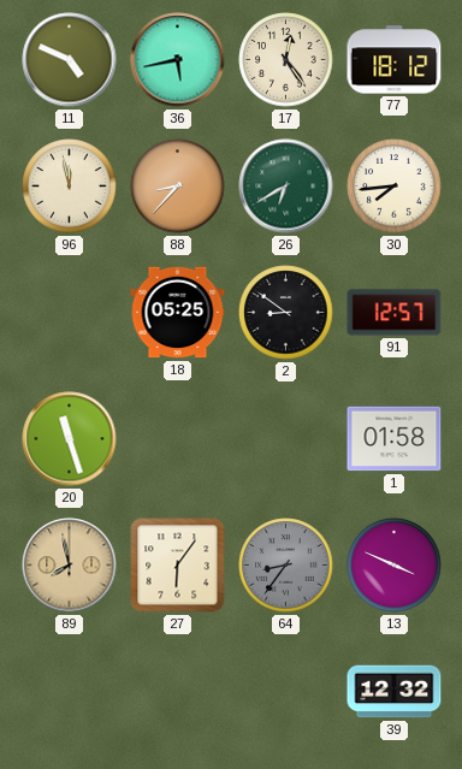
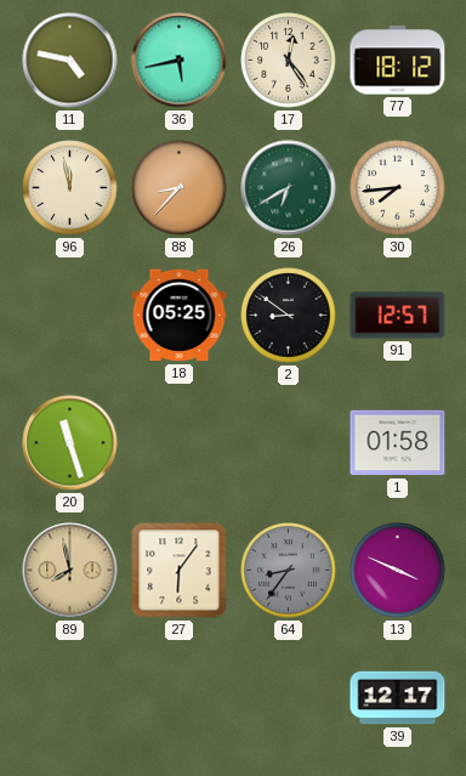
11: 4:49 -> 4:47 (70, 61)
39: 12:32 -> 12:17 (398, 698)
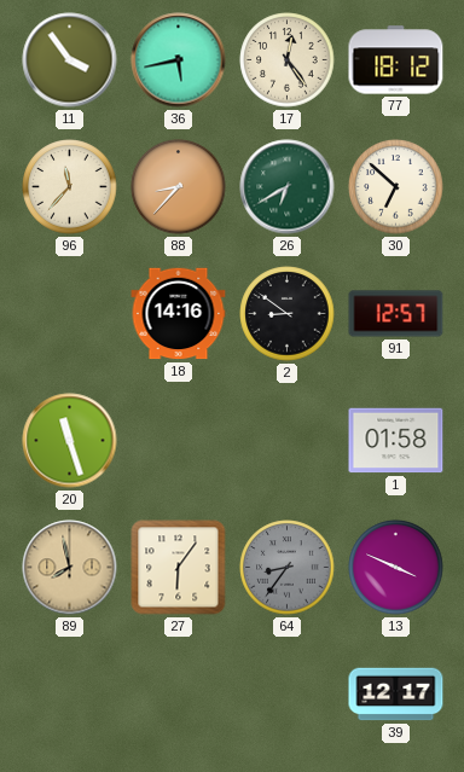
11: 4:47 -> 3:54 (70, 60)
96: 11:58 -> 11:37 (70, 187)
30: 7:44 -> 6:52 (396, 187)
18: 05:25 -> 14:16 (179, 314)
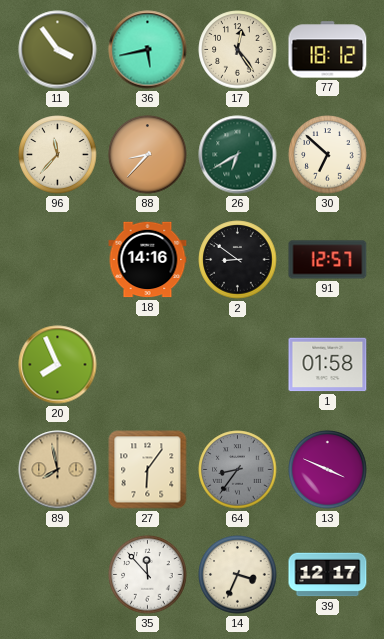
20: 11:27 -> 7:56 (58, 365)
35: none -> 11:53 (148, 575)
14: none -> 3:34 (238, 575)
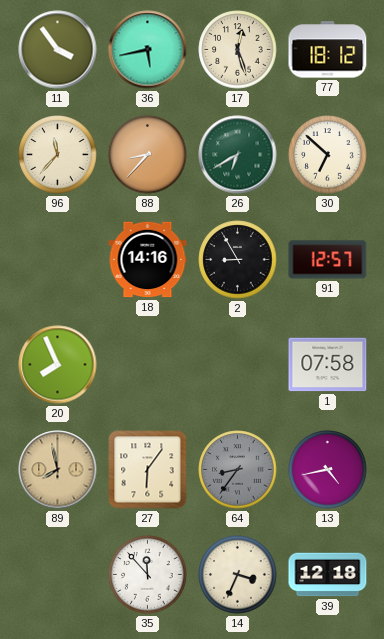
17: 12:24 -> 12:27 (238, 50)
2: 8:51 -> 8:55 (238, 260)
1: 01:58 -> 07:58 (328, 365)
13: 3:49 -> 4:43 (328, 470)
39: 12:17 -> 12:18 (328, 575)
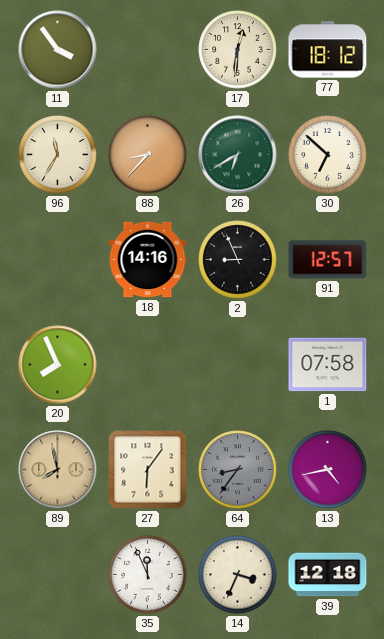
36: 5:43 -> none (148, 50)
17: 12:27 -> 12:31 (238, 50)
96: 11:37 -> 11:35 (58, 155)
2: 8:55 -> 8:56 (238, 260)
35: 11:53 -> 11:56 (148, 575)
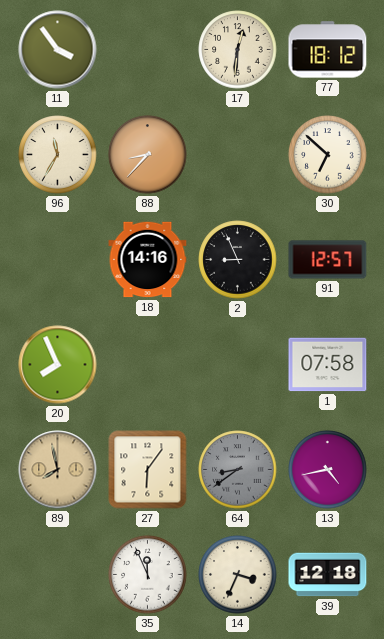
26: 6:40 -> none (238, 155)
64: 8:36 -> 8:39 (238, 470)
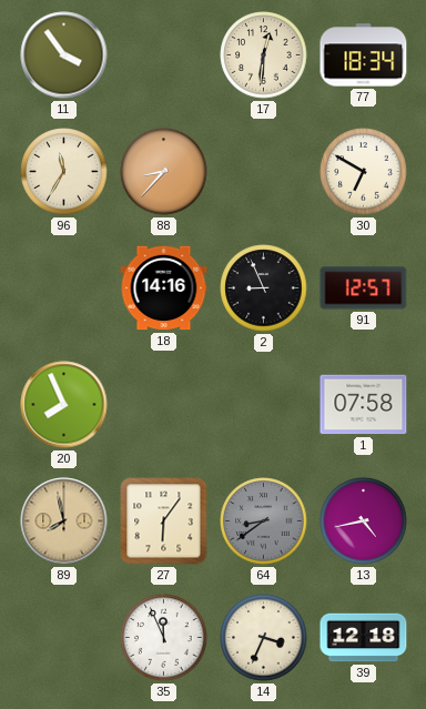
77: 18:12 -> 18:34 (364, 55)
30: 6:52 -> 6:50 (364, 172)
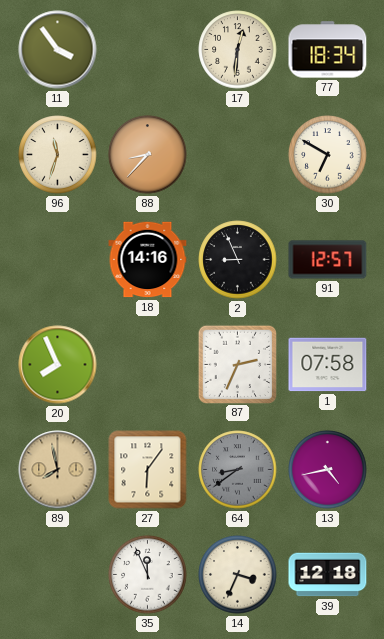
96: 11:35 -> 11:33 (58, 155)
87: none -> 2:34 (237, 364)
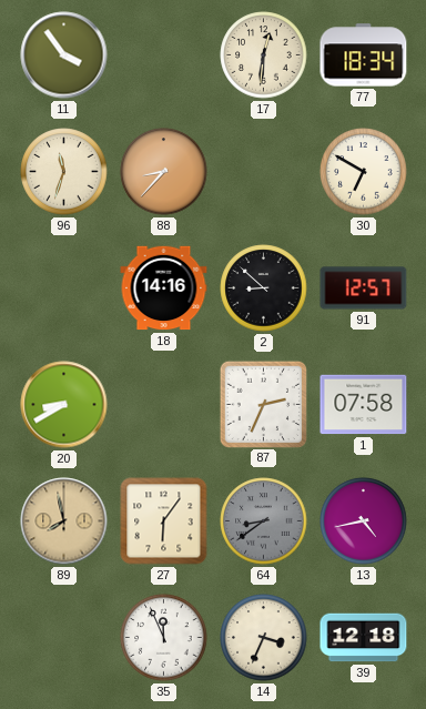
2: 8:56 -> 8:52 (264, 288)
20: 7:56 -> 8:40 (64, 405)
